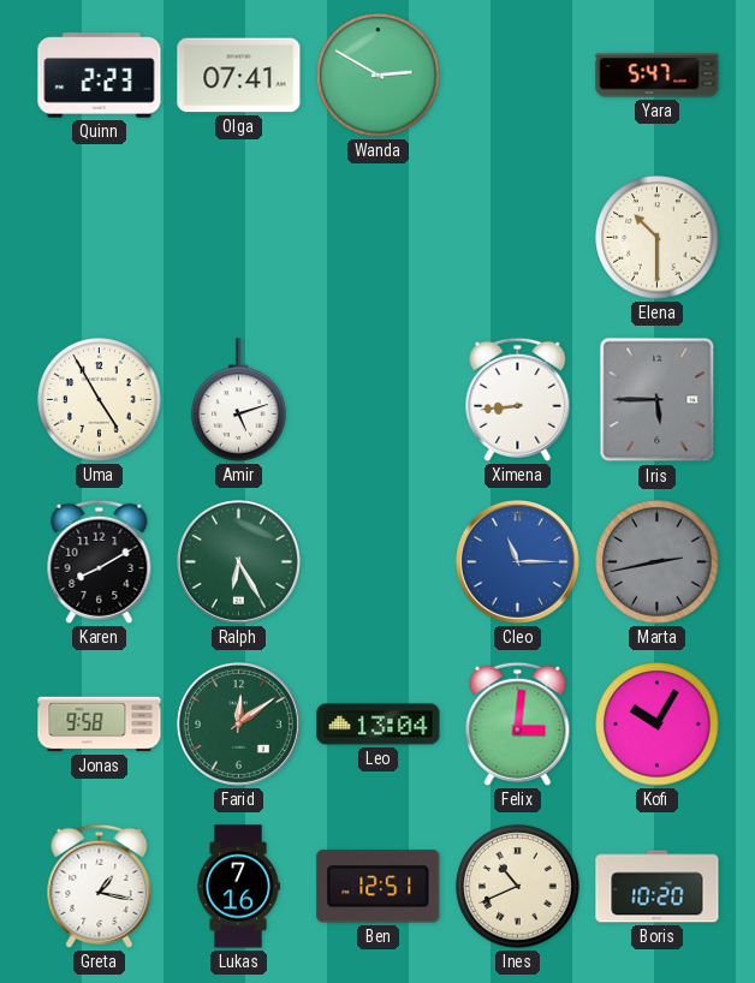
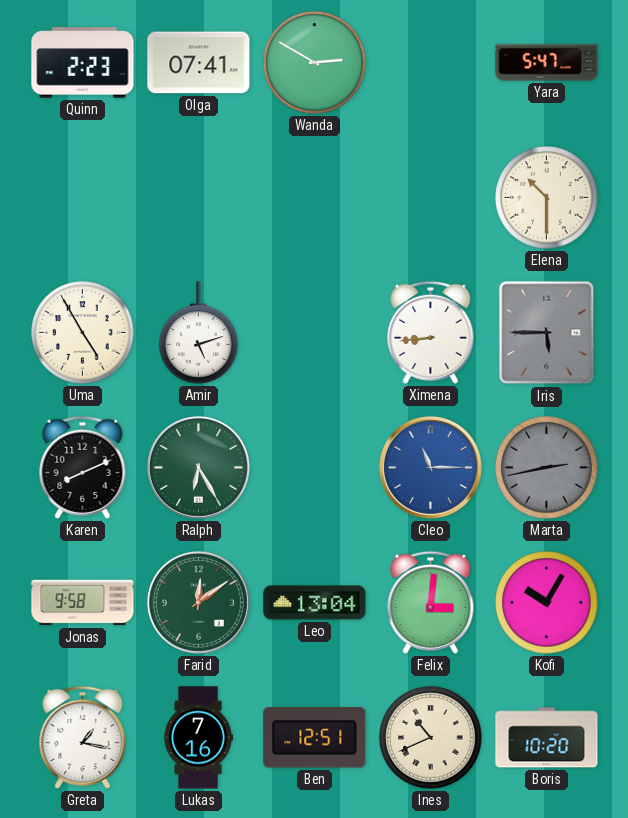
Karen: 8:10 -> 8:11 (83, 467)
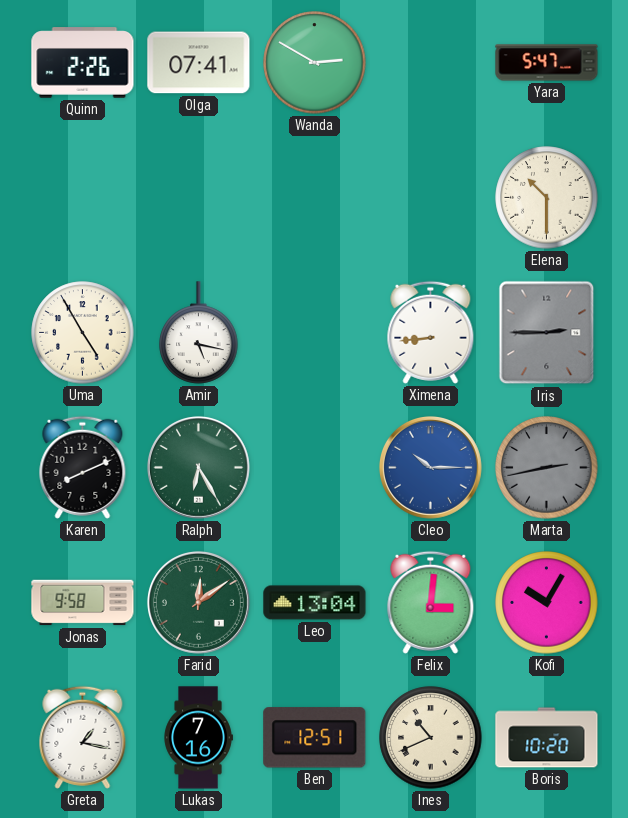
Quinn: 2:23 -> 2:26 (83, 63)
Amir: 5:12 -> 5:17 (199, 333)
Iris: 5:45 -> 2:45 (547, 333)
Cleo: 11:15 -> 10:15 (430, 467)
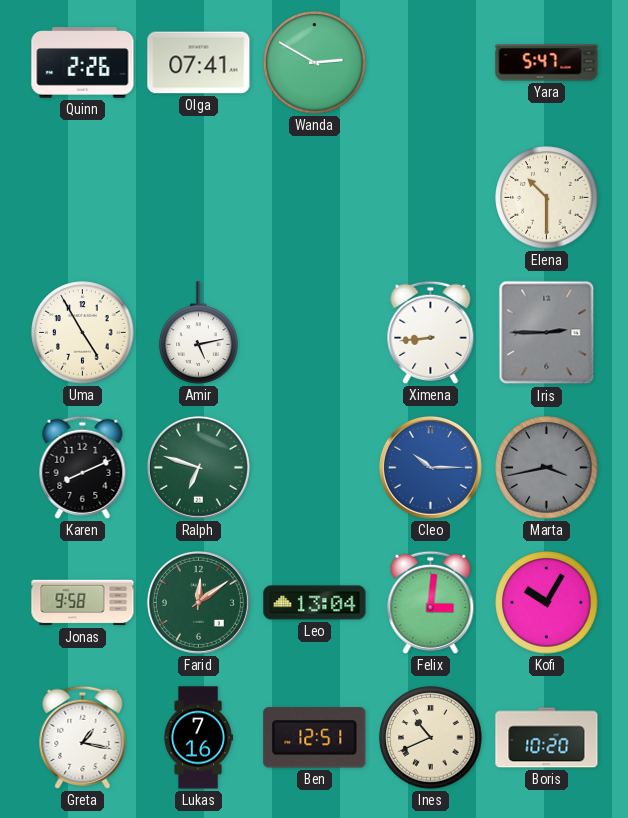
Amir: 5:17 -> 5:13 (199, 333)
Ralph: 6:25 -> 6:48 (198, 467)
Marta: 2:43 -> 3:43 (547, 468)
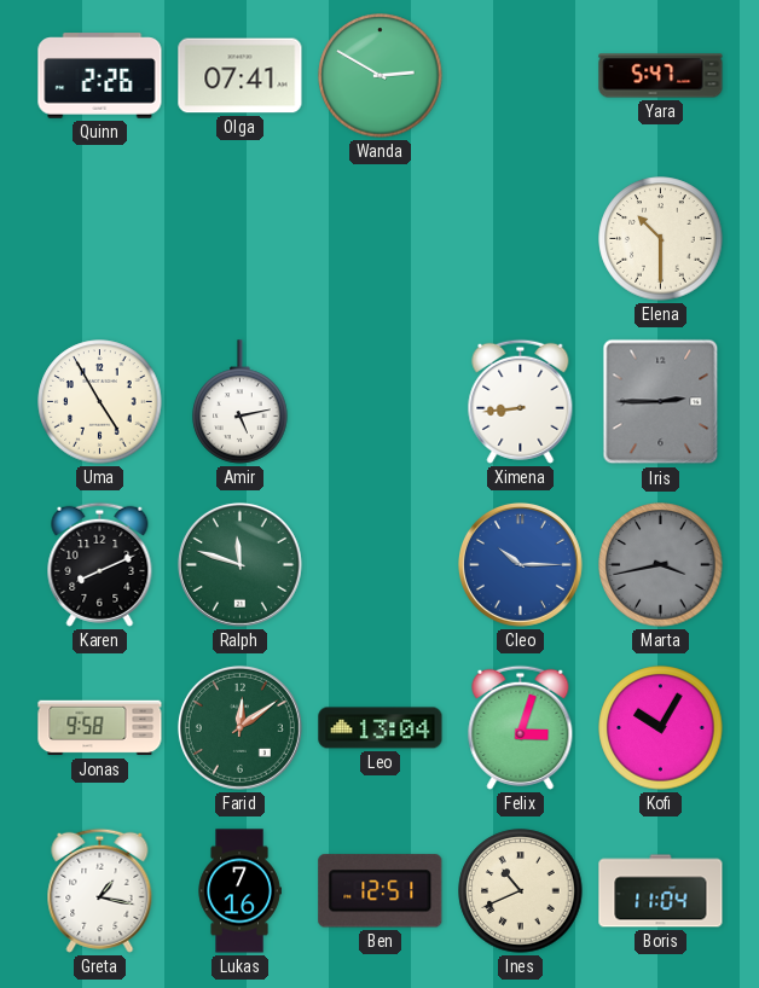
Ralph: 6:48 -> 11:48 (239, 564)
Felix: 3:01 -> 3:03 (521, 727)
Boris: 10:20 -> 11:04 (661, 891)
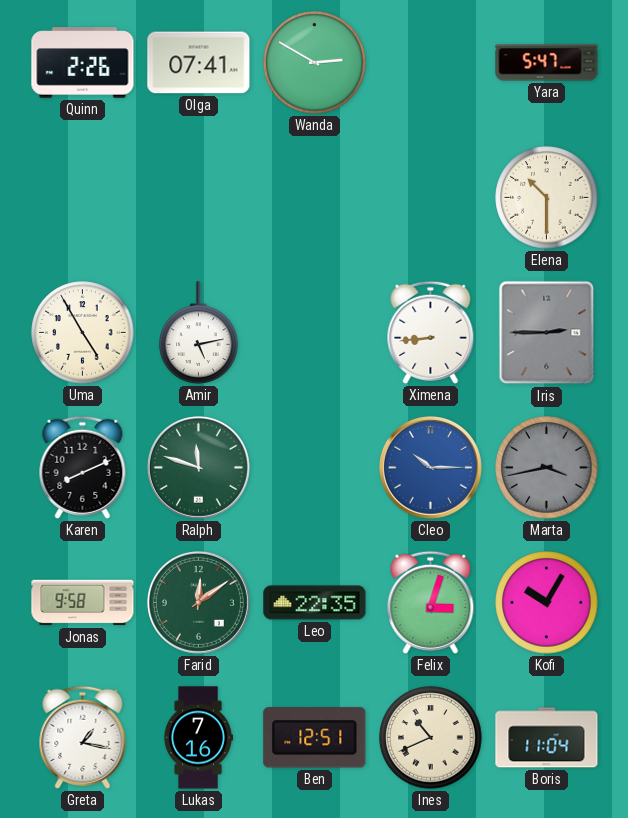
Leo: 13:04 -> 22:35 (315, 603)
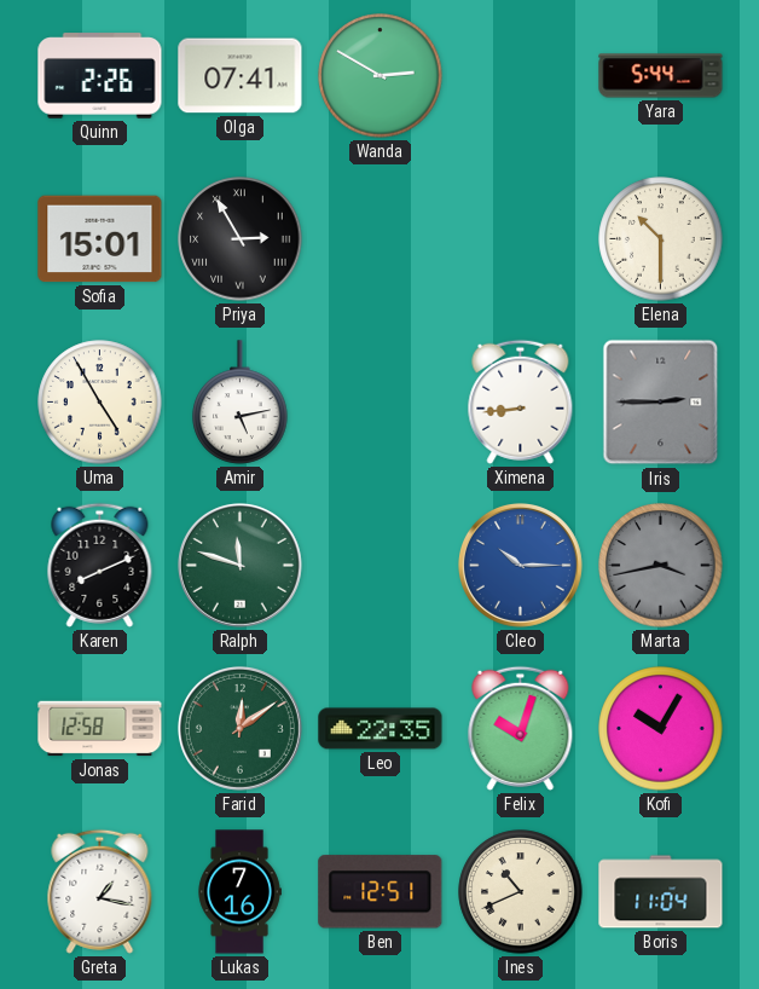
Yara: 5:47 -> 5:44 (661, 76)
Sofia: none -> 15:01 (100, 239)
Priya: none -> 2:55 (241, 239)
Jonas: 9:58 -> 12:58 (100, 729)
Felix: 3:03 -> 10:03 (521, 728)
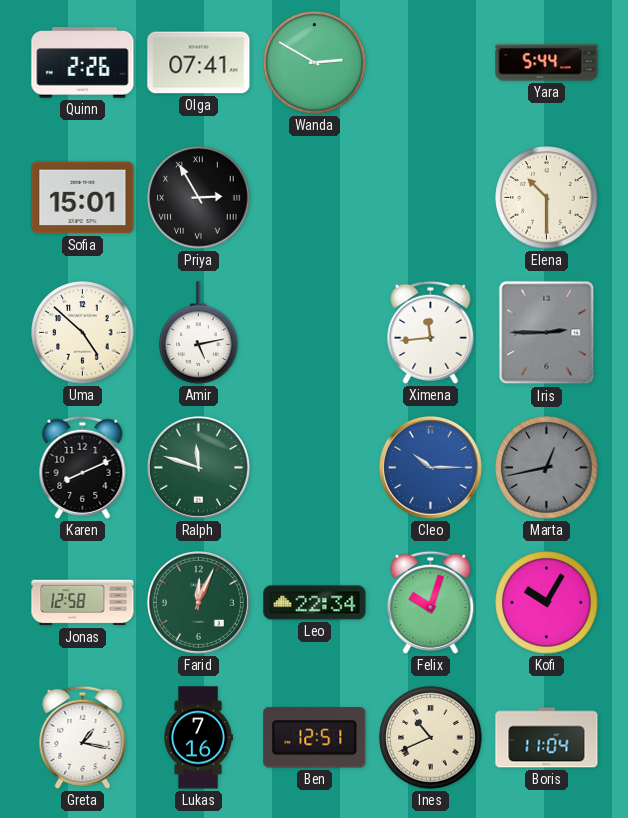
Uma: 4:55 -> 4:52 (83, 333)
Ximena: 8:44 -> 11:44 (431, 332)
Marta: 3:43 -> 12:43 (547, 468)
Farid: 12:09 -> 12:04 (198, 602)
Leo: 22:35 -> 22:34 (315, 603)
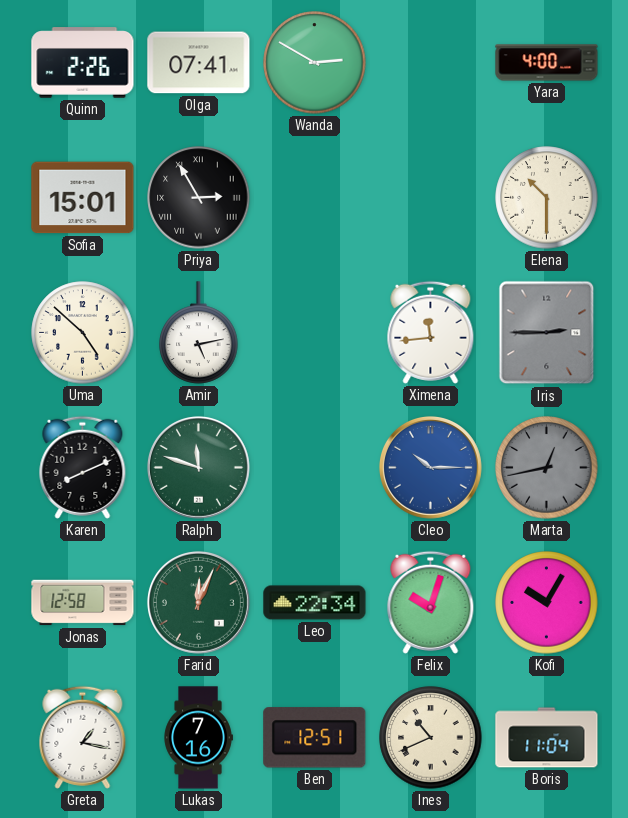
Yara: 5:44 -> 4:00 (547, 63)
